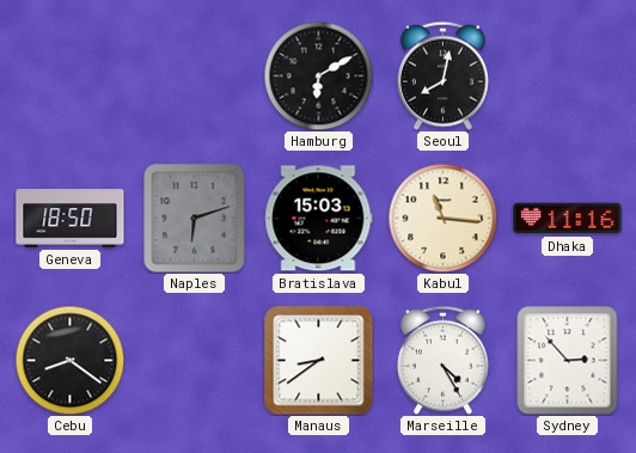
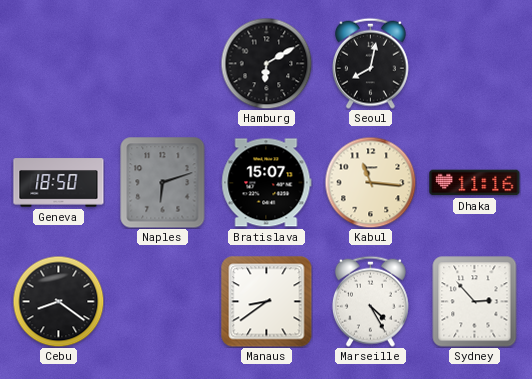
Bratislava: 15:03 -> 15:07 (267, 183)
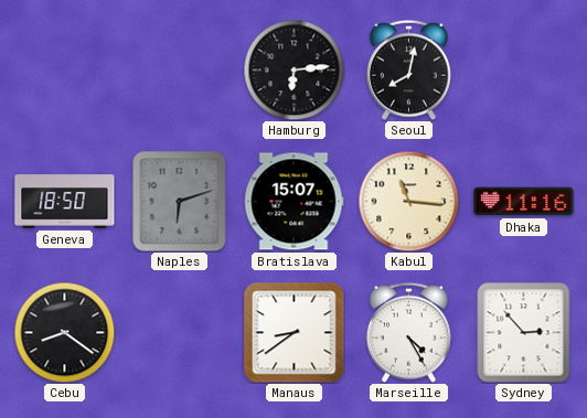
Hamburg: 6:10 -> 6:14 (293, 69)
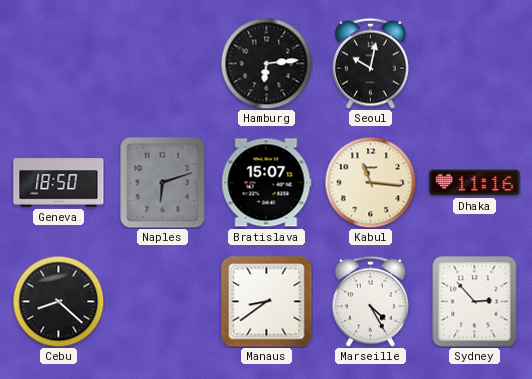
Seoul: 8:02 -> 10:02 (370, 63)
Cebu: 8:21 -> 8:22 (58, 301)
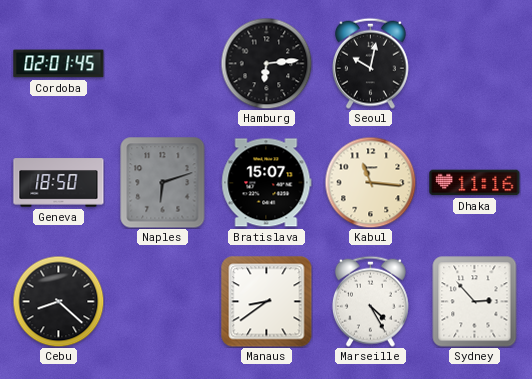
Cordoba: none -> 02:01 (59, 64)
